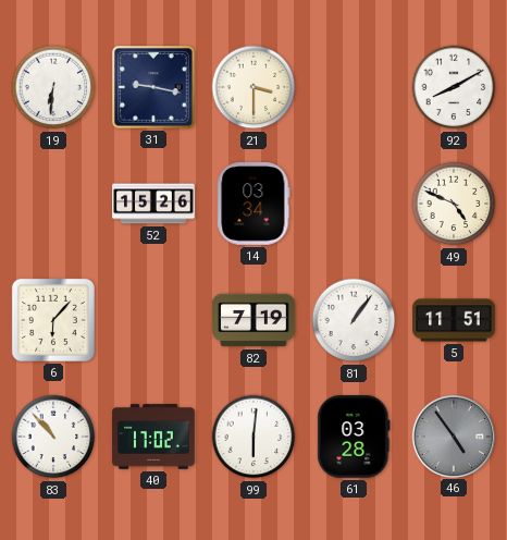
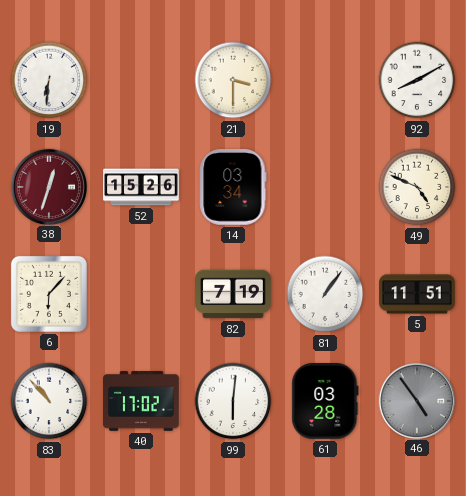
31: 9:17 -> none (154, 88)
38: none -> 12:33 (48, 186)
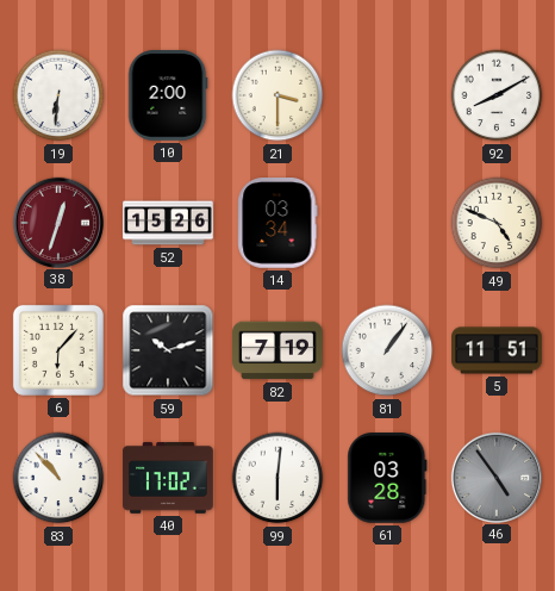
10: none -> 2:00 (168, 95)
59: none -> 10:12 (168, 350)
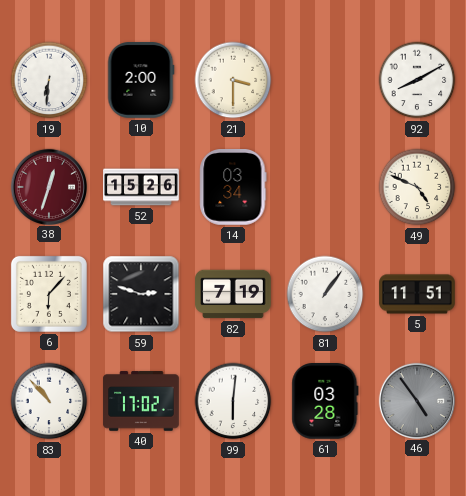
59: 10:12 -> 2:48 (141, 294)
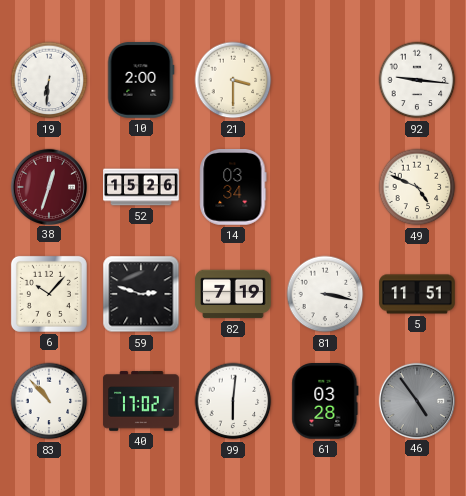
92: 8:10 -> 9:16 (417, 80)
6: 6:07 -> 10:07 (49, 294)
81: 1:06 -> 3:17 (325, 294)
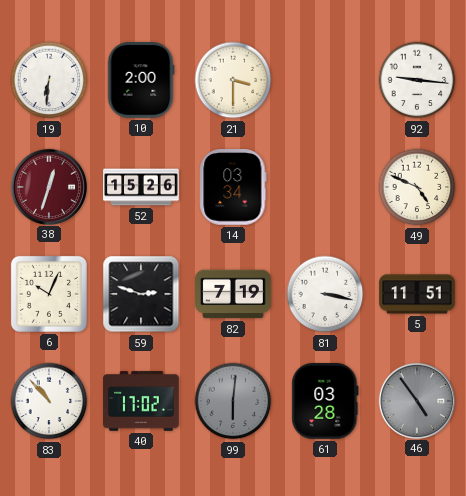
6: 10:07 -> 10:04 (49, 294)
99 dial: white -> grey (233, 401)
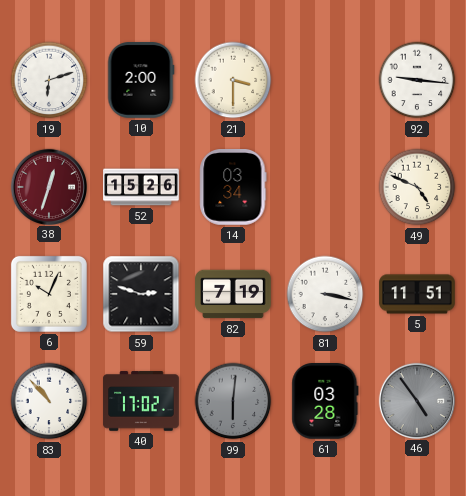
19: 6:31 -> 6:12 (49, 80)
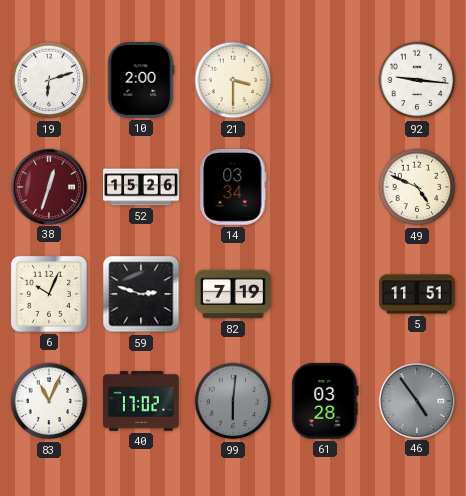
81: 3:17 -> none (325, 294)
83: 10:53 -> 11:04 (49, 401)
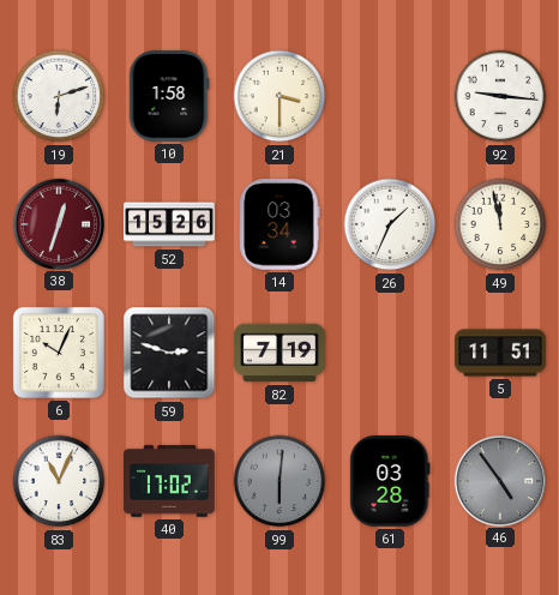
10: 2:00 -> 1:58 (169, 96)
26: none -> 1:34 (390, 224)
49: 4:49 -> 11:58 (500, 224)
